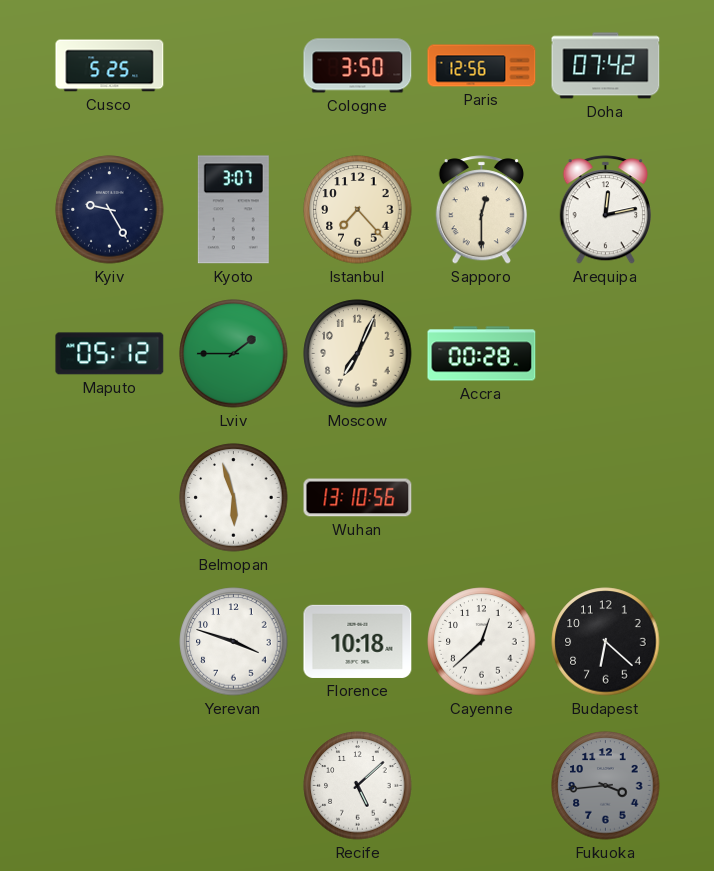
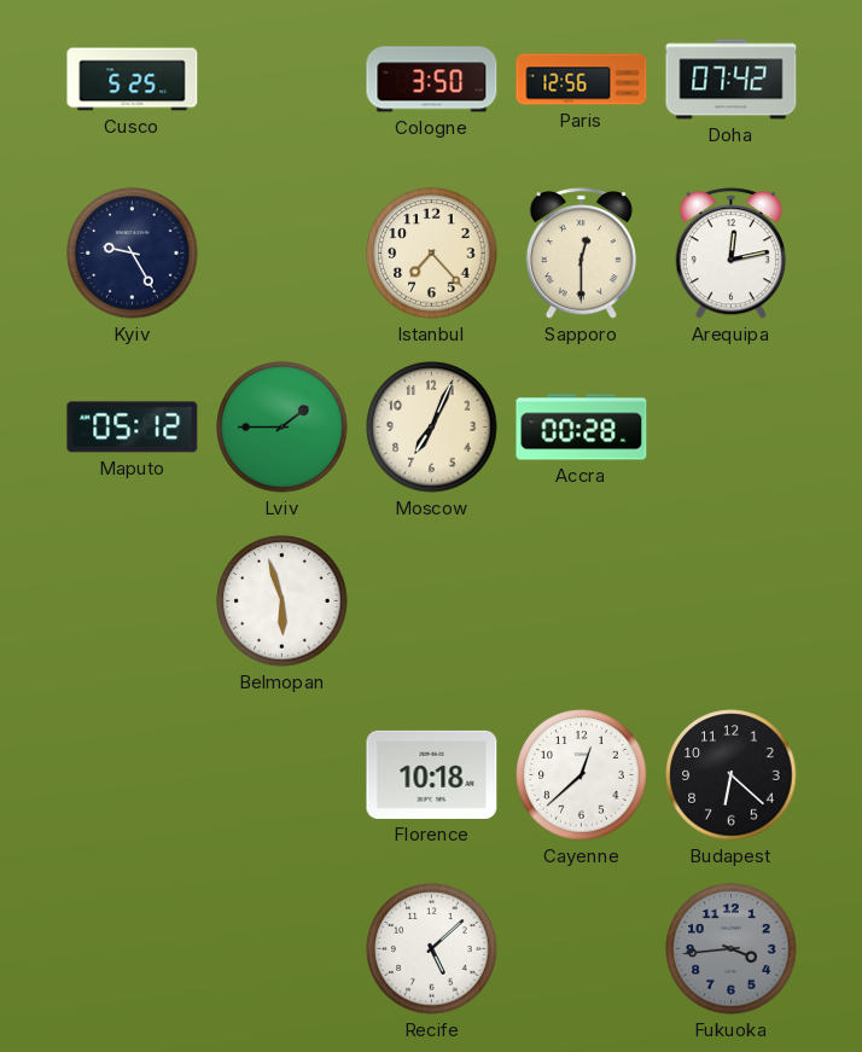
Kyoto: 3:07 -> none (233, 210)
Wuhan: 13:10 -> none (358, 498)
Yerevan: 3:48 -> none (234, 642)
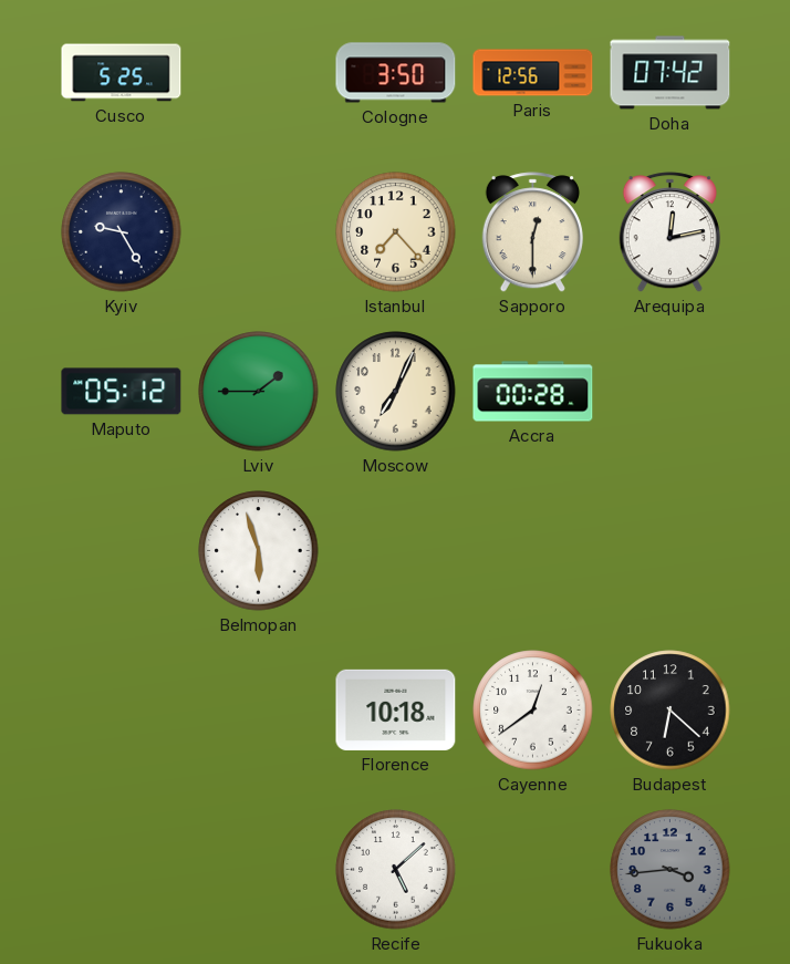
Cayenne: 12:38 -> 12:39 (533, 711)
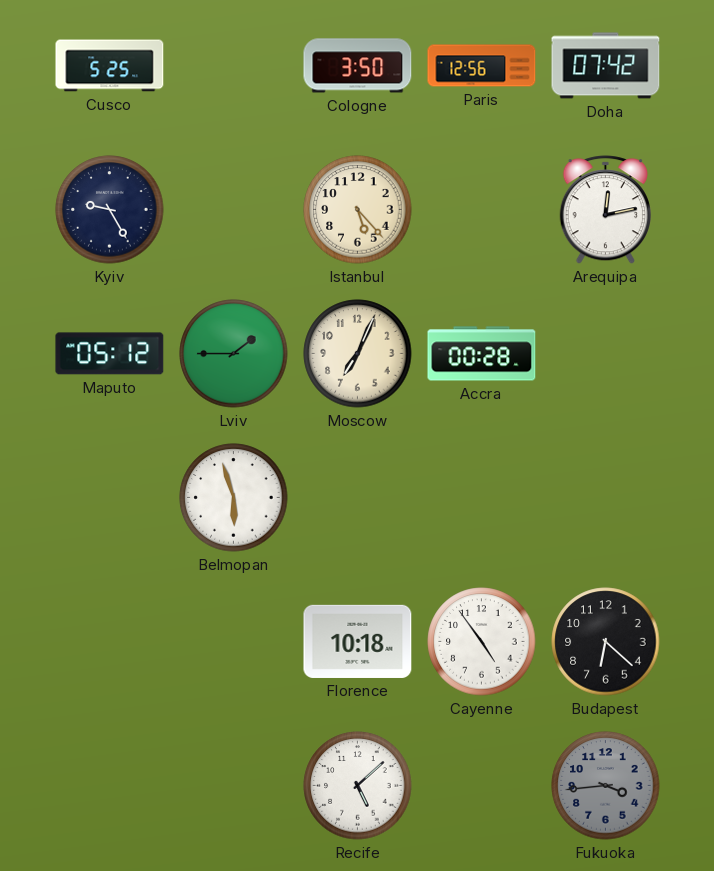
Istanbul: 7:23 -> 5:23 (358, 210)
Sapporo: 12:30 -> none (532, 232)
Cayenne: 12:39 -> 4:54 (482, 642)
